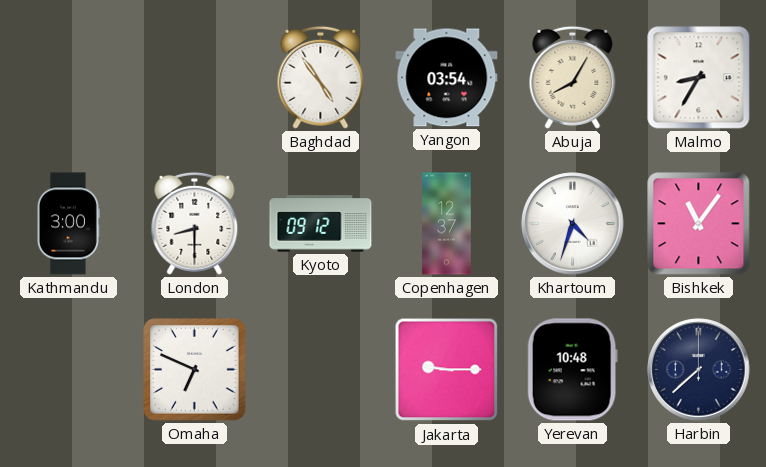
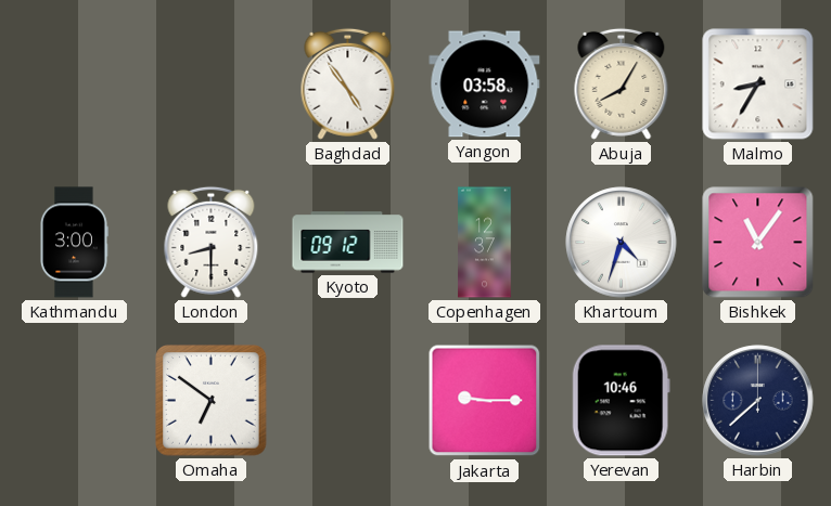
Yangon: 03:54 -> 03:58 (485, 85)
Omaha: 6:49 -> 6:51 (212, 401)
Yerevan: 10:48 -> 10:46 (621, 401)
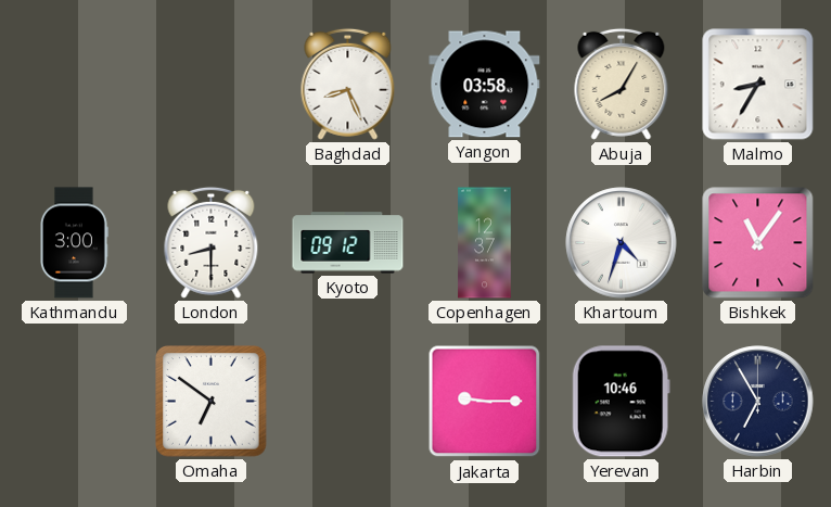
Baghdad: 4:54 -> 8:26 (348, 84)
Harbin: 7:38 -> 6:55 (758, 402)
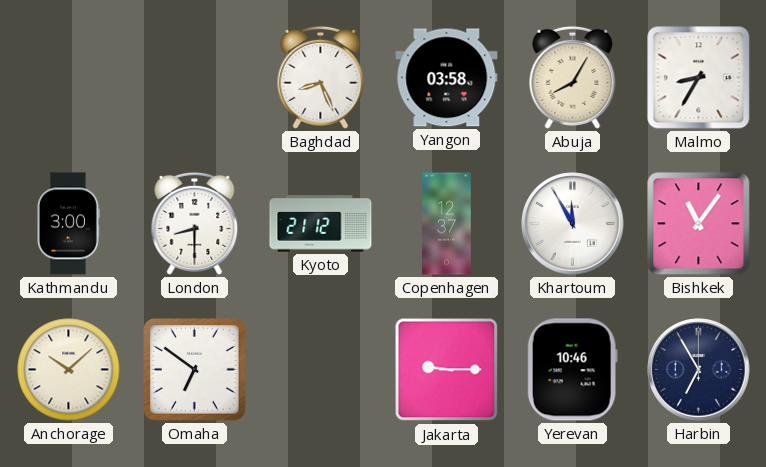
Kyoto: 09:12 -> 21:12 (321, 224)
Khartoum: 4:33 -> 11:55 (573, 224)
Anchorage: none -> 10:08 (69, 370)
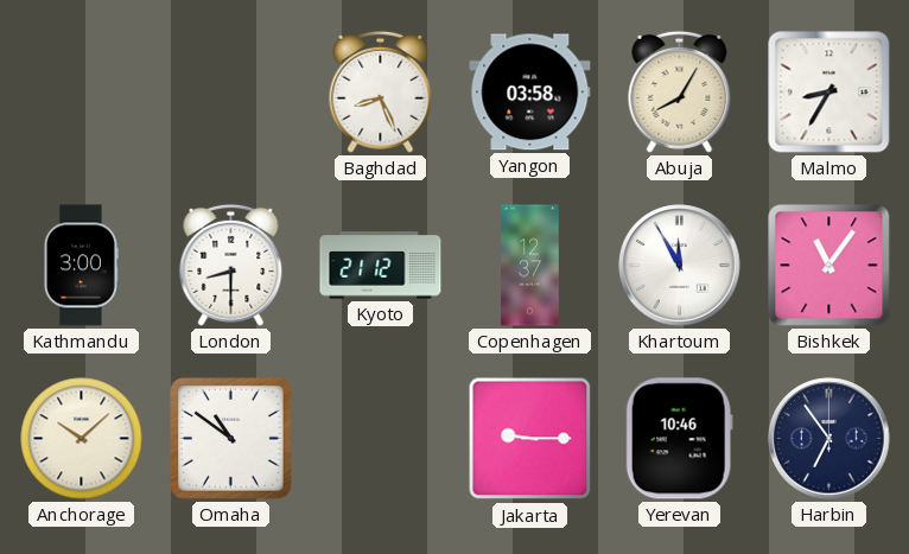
Omaha: 6:51 -> 10:51 (231, 439)
Harbin: 6:55 -> 6:54 (829, 439)
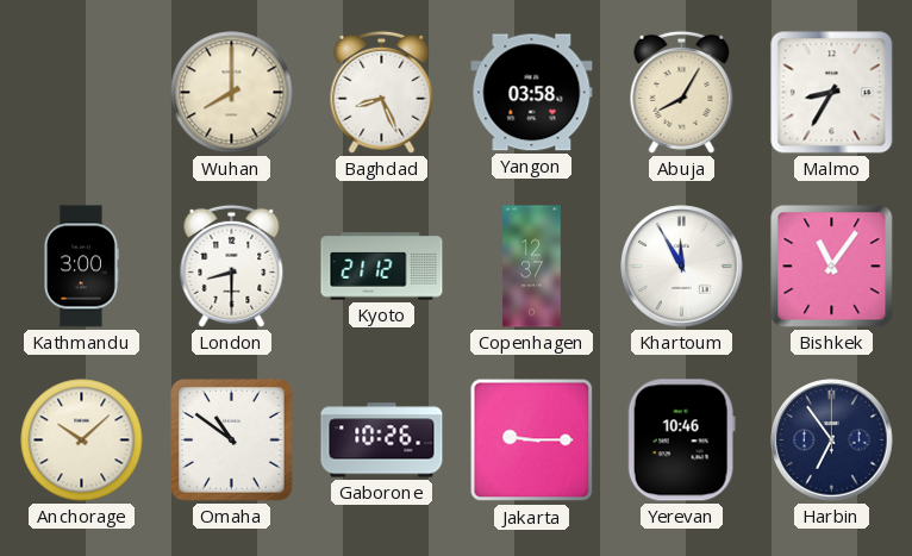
Wuhan: none -> 8:00 (232, 93)
Gaborone: none -> 10:26 (382, 441)
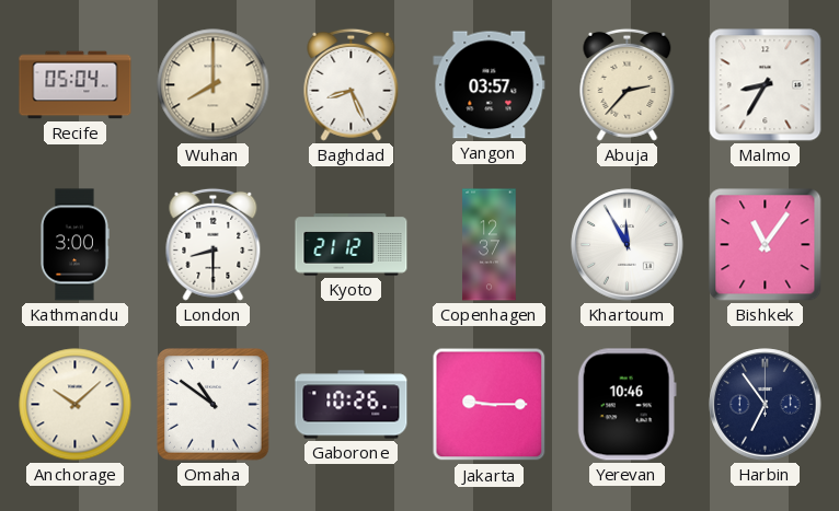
Recife: none -> 05:04 (76, 85)
Yangon: 03:58 -> 03:57 (490, 85)
Abuja: 8:05 -> 2:37 (628, 84)
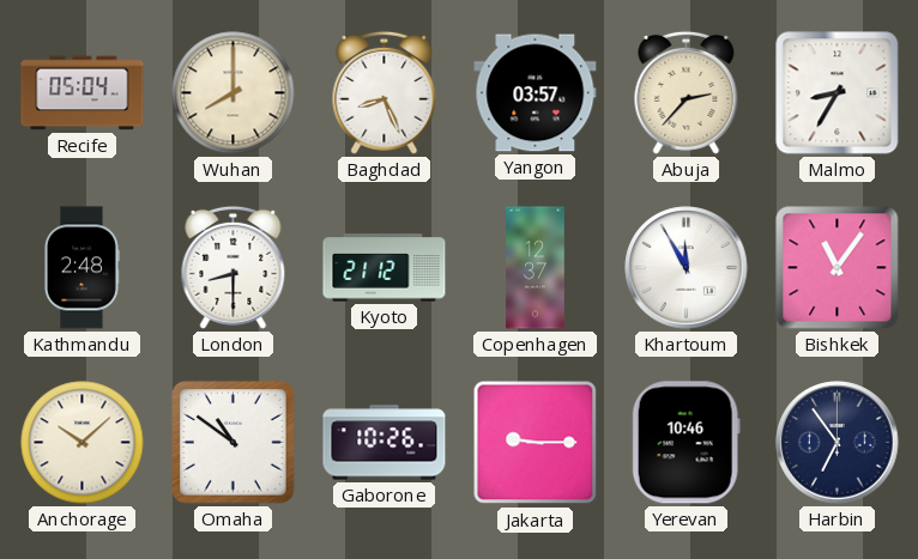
Kathmandu: 3:00 -> 2:48 (83, 268)
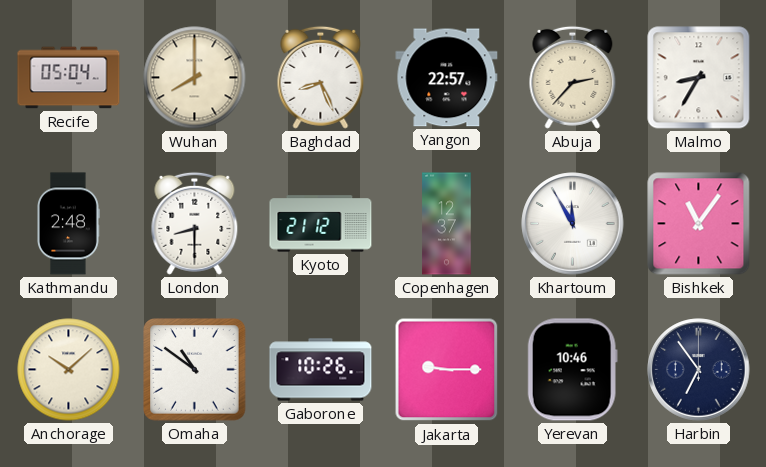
Yangon: 03:57 -> 22:57 (447, 78)
